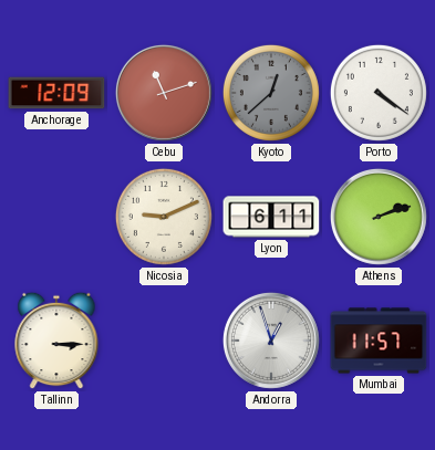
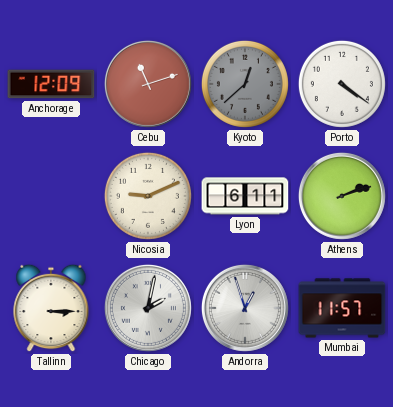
Chicago: none -> 2:02 (148, 308)
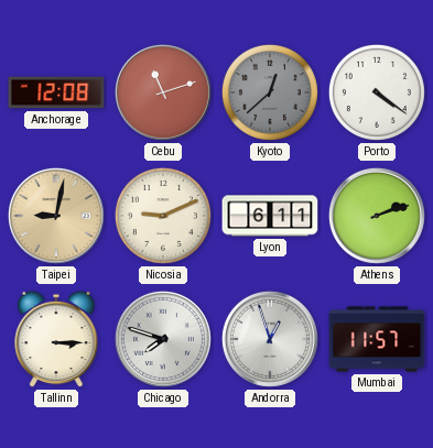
Anchorage: 12:09 -> 12:08 (56, 92)
Taipei: none -> 9:02 (56, 216)
Chicago: 2:02 -> 7:48 (163, 339)
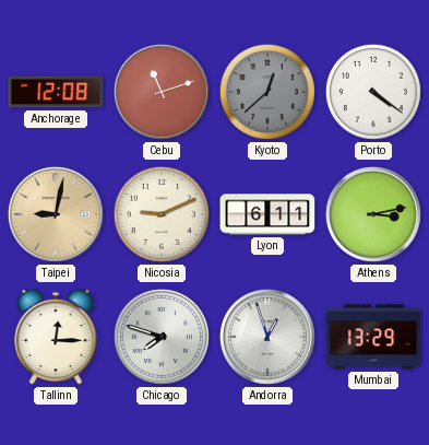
Athens: 2:12 -> 3:13 (373, 214)
Tallinn: 3:15 -> 12:15 (56, 337)
Mumbai: 11:57 -> 13:29 (373, 337)
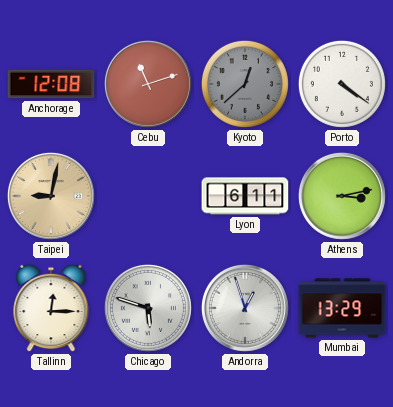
Nicosia: 9:11 -> none (162, 214)
Chicago: 7:48 -> 5:48 (148, 308)
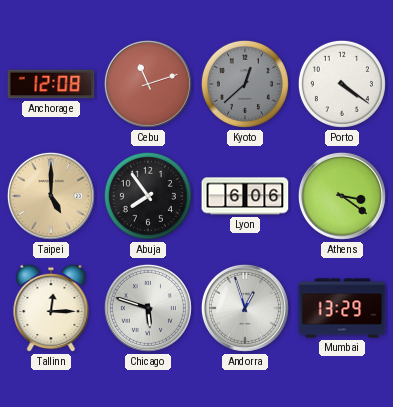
Taipei: 9:02 -> 5:00 (51, 196)
Abuja: none -> 7:54 (148, 196)
Lyon: 6:11 -> 6:06 (245, 196)
Athens: 3:13 -> 3:21 (342, 196)
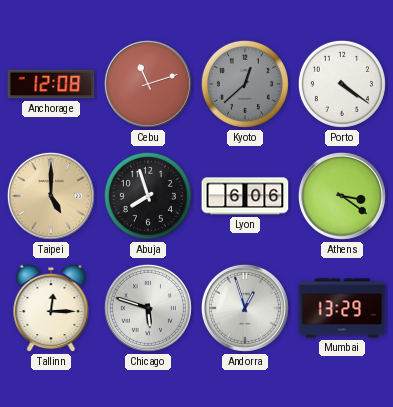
Abuja: 7:54 -> 7:57 (148, 196)
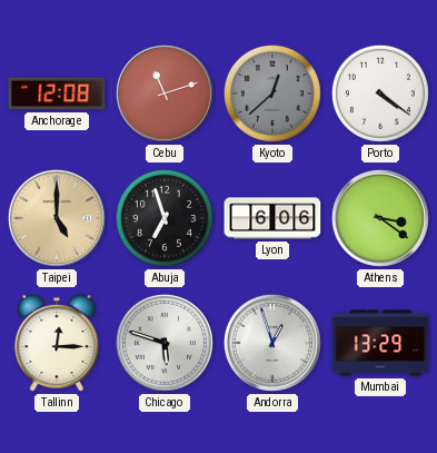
Abuja: 7:57 -> 6:57 (165, 218)
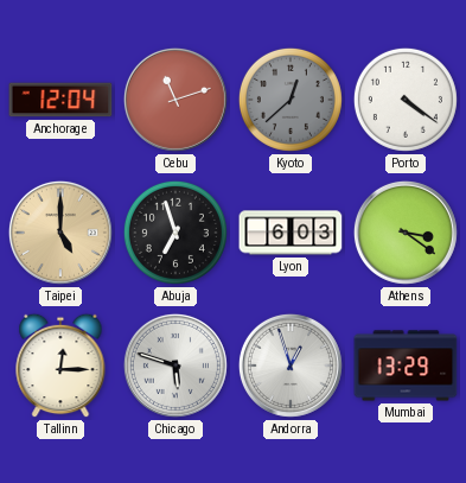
Anchorage: 12:08 -> 12:04 (60, 100)
Lyon: 6:06 -> 6:03 (291, 233)
